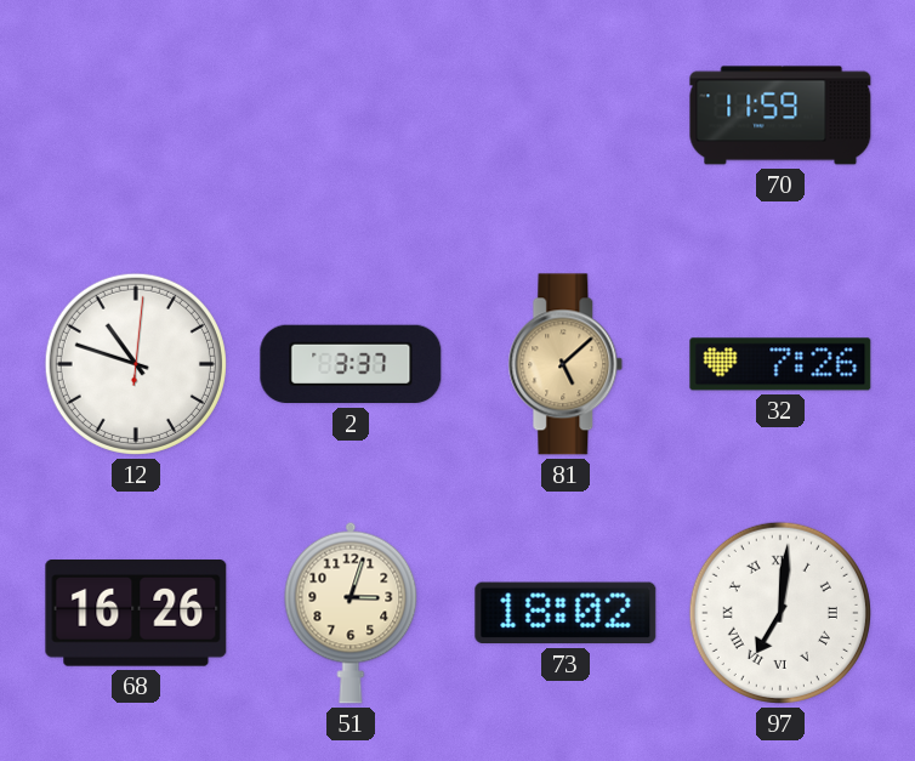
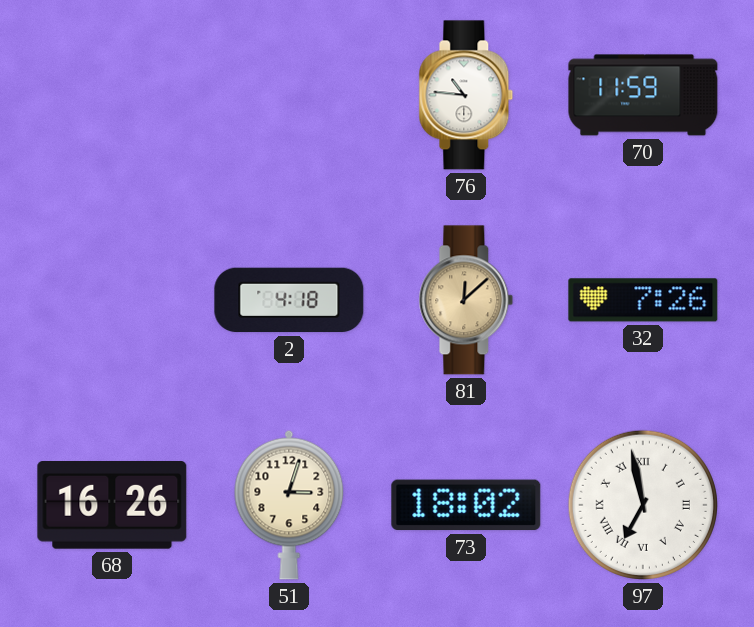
76: none -> 10:46 (466, 95)
12: 10:48 -> none (136, 364)
2: 3:37 -> 4:18 (289, 300)
81: 5:08 -> 12:08 (466, 300)
97: 7:01 -> 6:58 (643, 505)
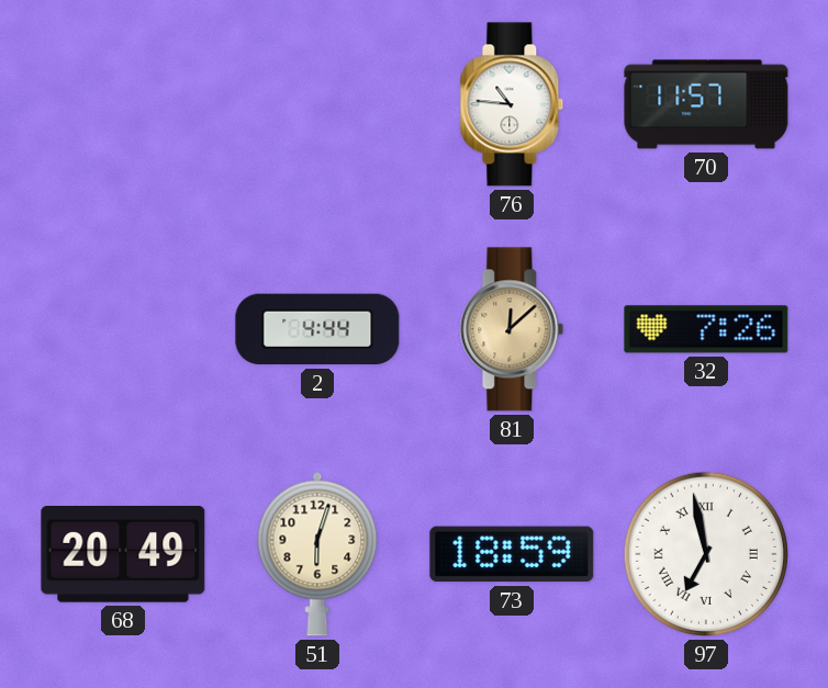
70: 11:59 -> 11:57 (706, 104)
2: 4:18 -> 4:44 (317, 329)
68: 16:26 -> 20:49 (123, 555)
51: 3:03 -> 6:03 (317, 554)
73: 18:02 -> 18:59 (512, 554)
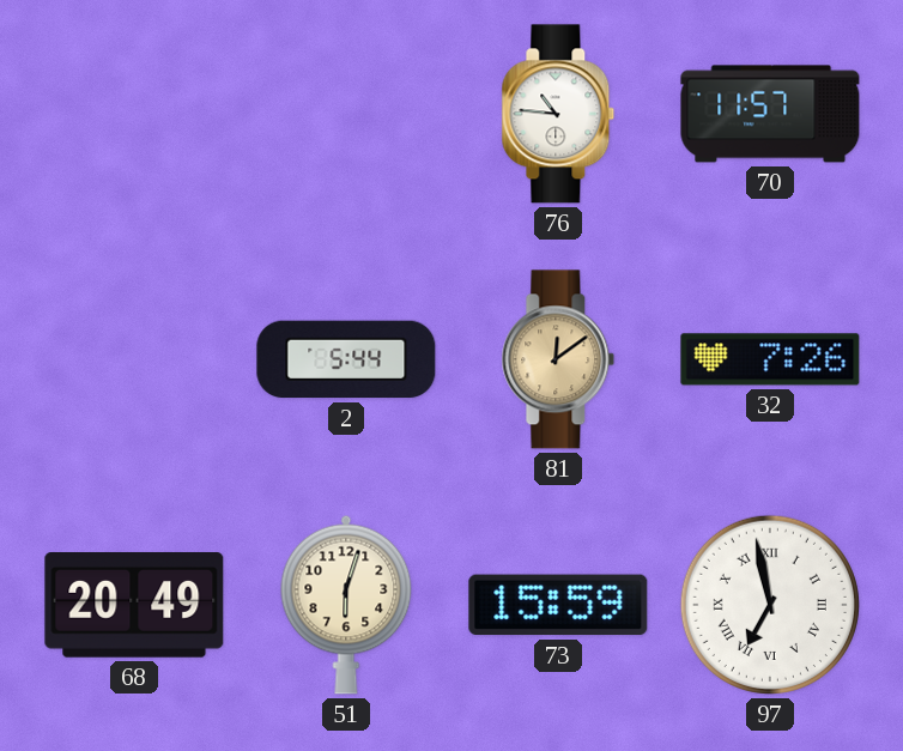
2: 4:44 -> 5:44 (346, 359)
81: 12:08 -> 12:09 (558, 359)
73: 18:59 -> 15:59 (558, 605)
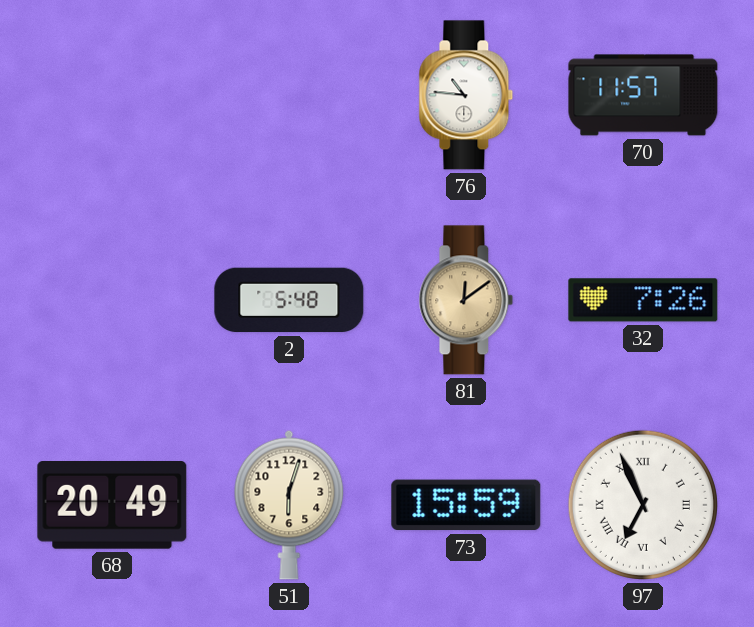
2: 5:44 -> 5:48 (289, 300)
97: 6:58 -> 6:56 (643, 505)
